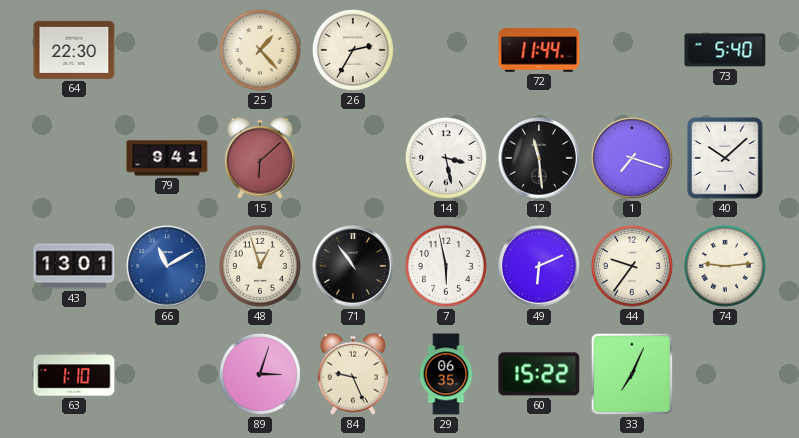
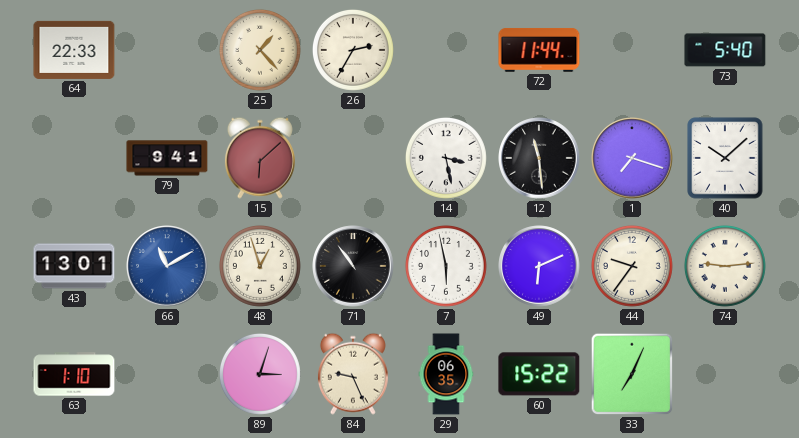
64: 22:30 -> 22:33 (74, 50)
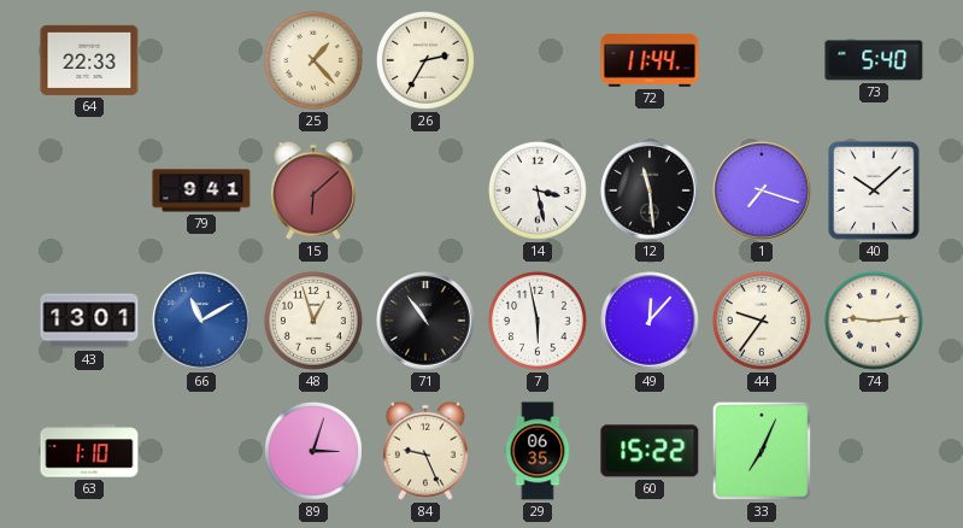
49: 6:11 -> 12:07 (650, 321)
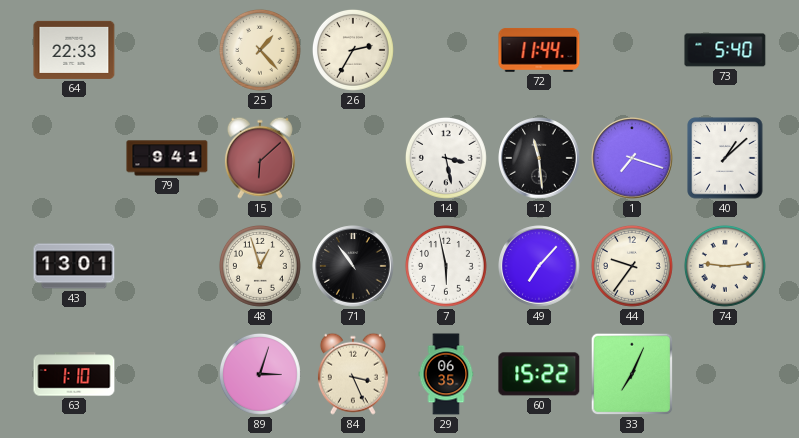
40: 10:08 -> 1:08 (725, 158)
66: 11:10 -> none (201, 321)
49: 12:07 -> 7:07 (539, 266)
84: 9:26 -> 3:26 (353, 374)
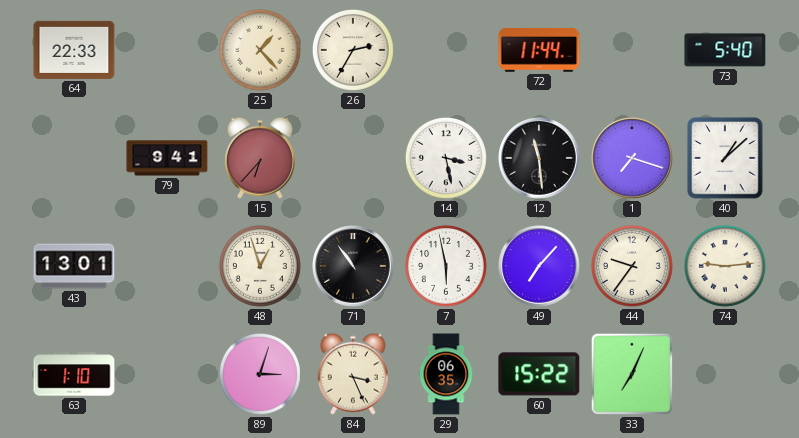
15: 6:08 -> 6:37 (260, 158)
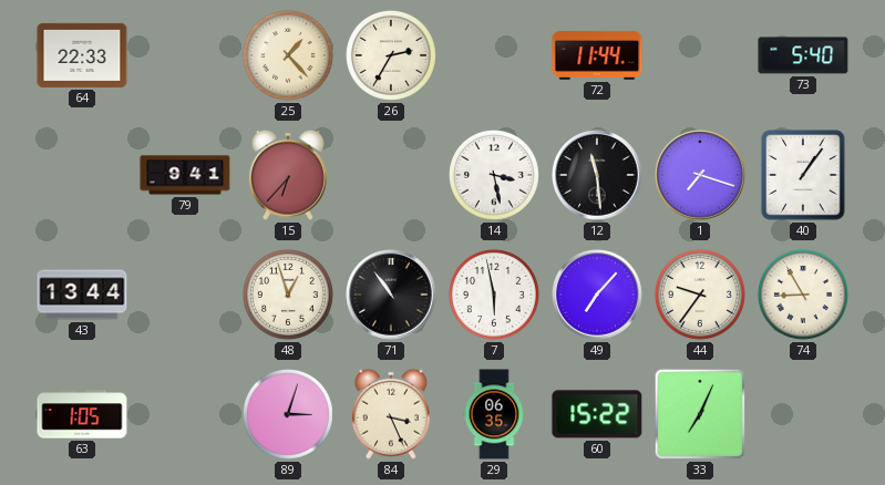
40: 1:08 -> 1:06 (803, 175)
43: 13:01 -> 13:44 (82, 295)
74: 9:14 -> 8:55 (803, 295)
63: 1:10 -> 1:05 (82, 414)
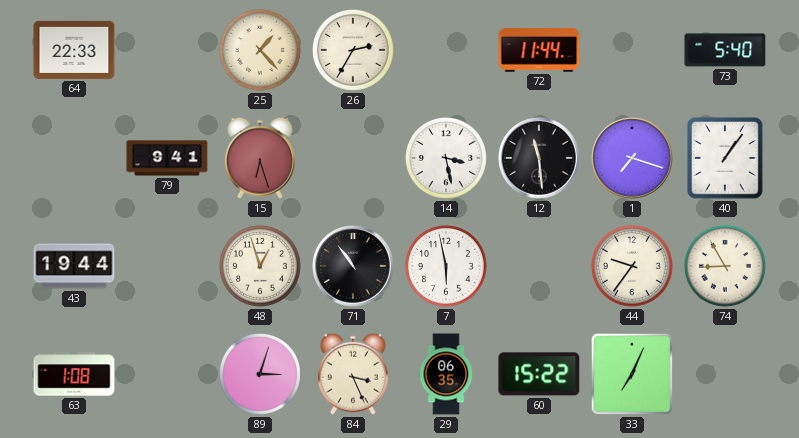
15: 6:37 -> 6:27 (260, 158)
43: 13:44 -> 19:44 (74, 266)
49: 7:07 -> none (597, 295)
63: 1:05 -> 1:08 (74, 374)
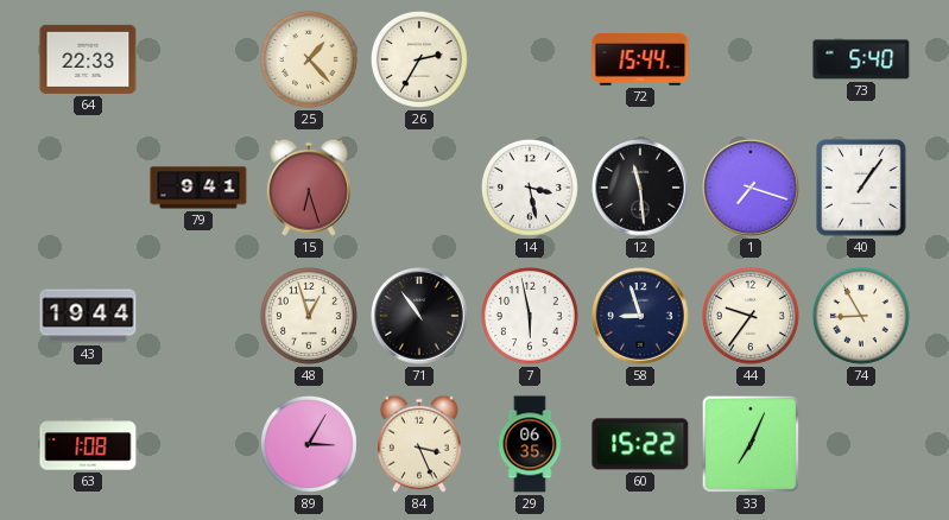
72: 11:44 -> 15:44 (640, 59)
58: none -> 8:57 (640, 316)
89: 3:03 -> 3:05 (309, 444)
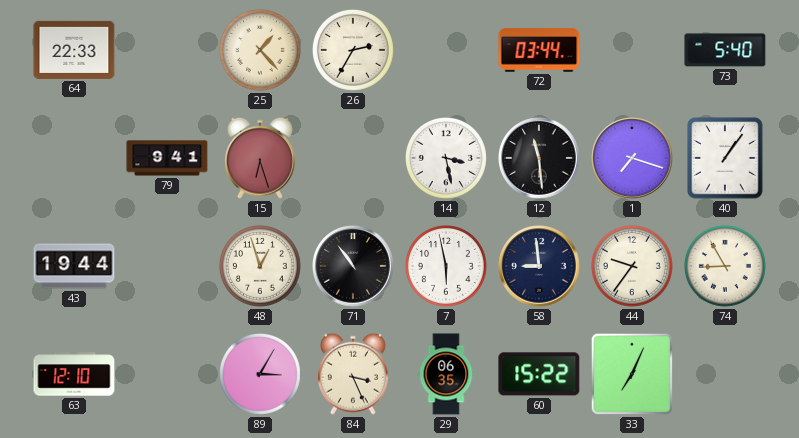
72: 15:44 -> 03:44 (539, 50)
58: 8:57 -> 8:59 (539, 266)
63: 1:08 -> 12:10 (74, 374)
